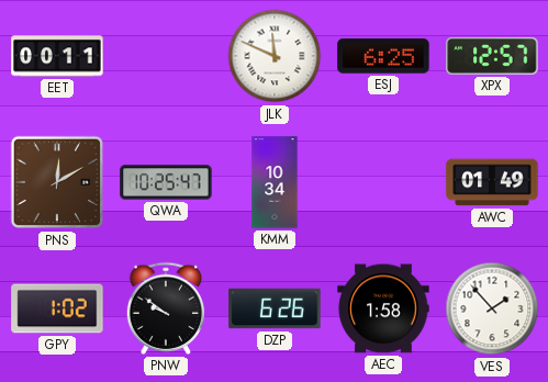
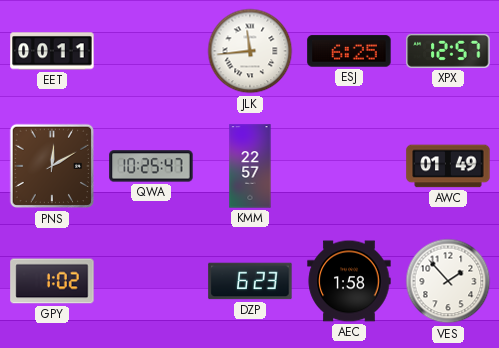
JLK: 11:49 -> 11:44 (250, 51)
KMM: 10:34 -> 22:57 (250, 166)
PNW: 9:51 -> none (166, 308)
DZP: 6:26 -> 6:23 (250, 281)
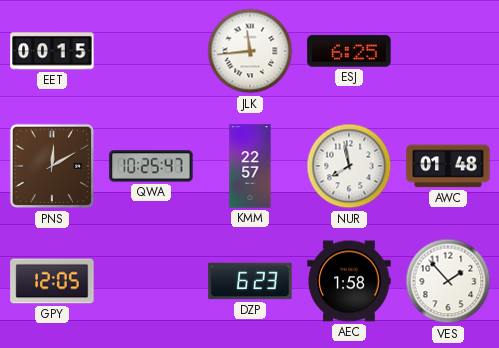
EET: 00:11 -> 00:15 (52, 51)
XPX: 12:57 -> none (448, 51)
NUR: none -> 7:58 (349, 166)
AWC: 01:49 -> 01:48 (448, 166)
GPY: 1:02 -> 12:05 (52, 281)
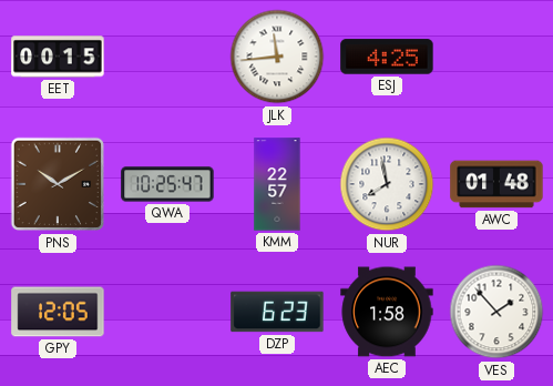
ESJ: 6:25 -> 4:25 (387, 57)
PNS: 12:10 -> 10:10 (58, 184)
